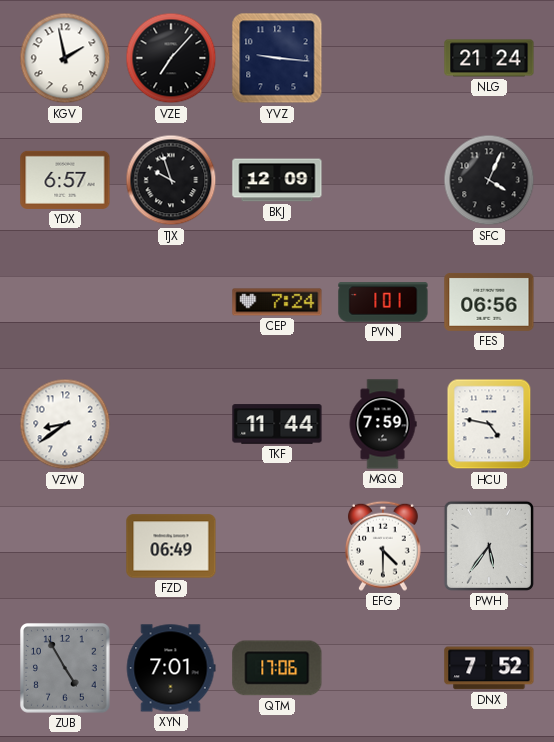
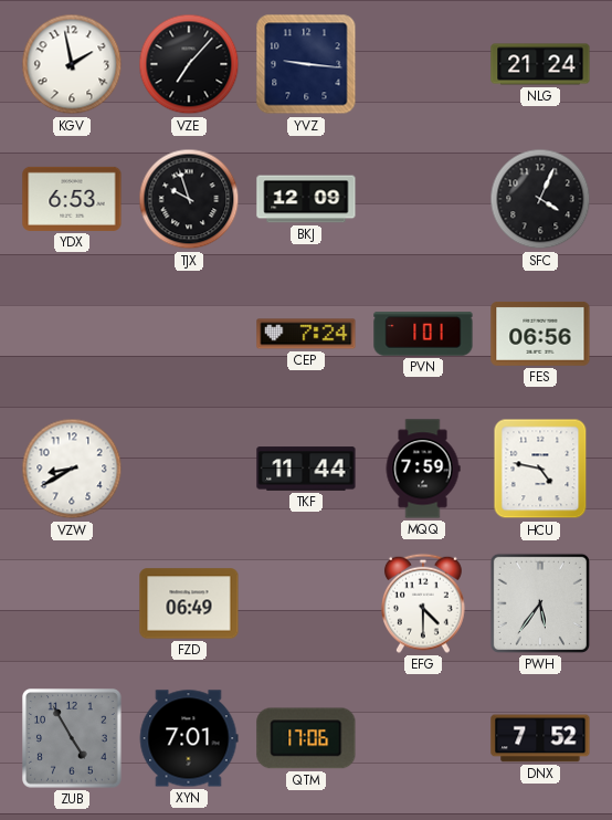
YDX: 6:57 -> 6:53 (72, 199)
VZW: 8:39 -> 8:40 (72, 469)
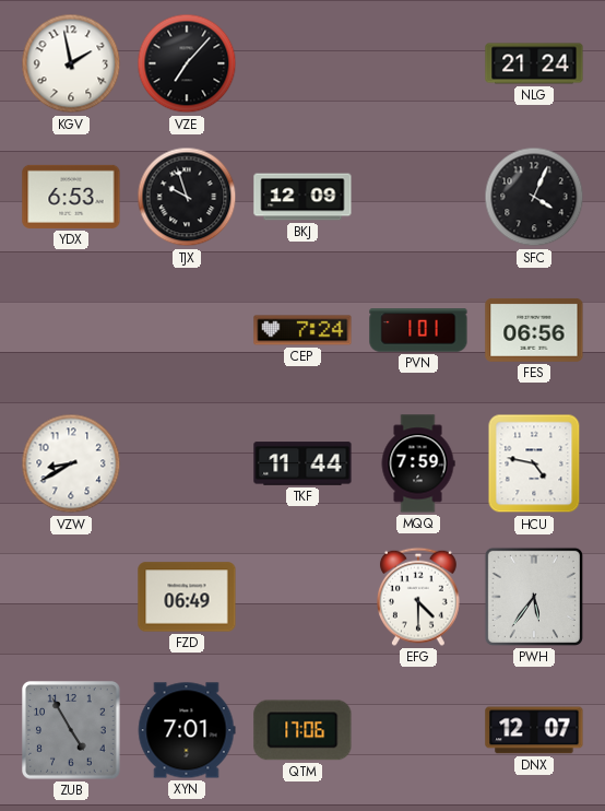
YVZ: 9:16 -> none (306, 64)
DNX: 7:52 -> 12:07 (534, 730)
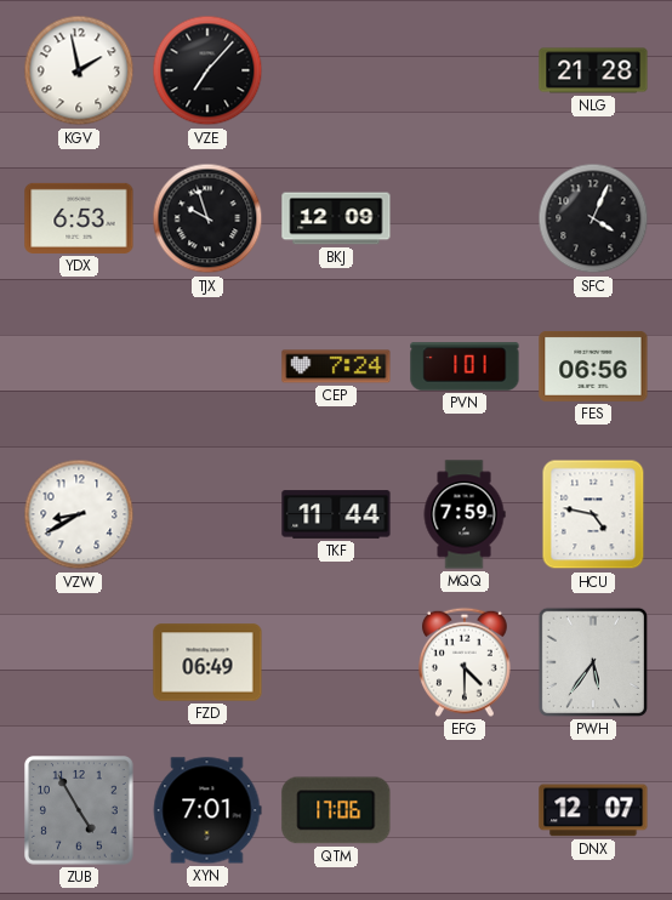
NLG: 21:24 -> 21:28 (593, 70)
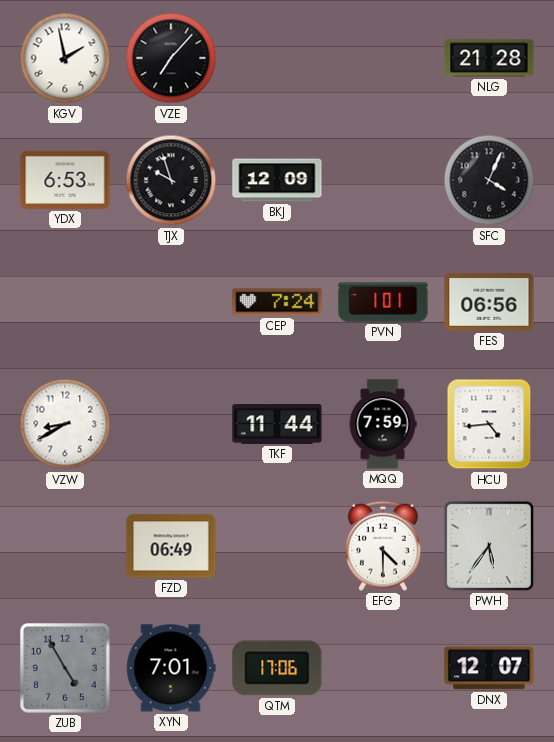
HCU: 4:47 -> 4:44 (489, 424)
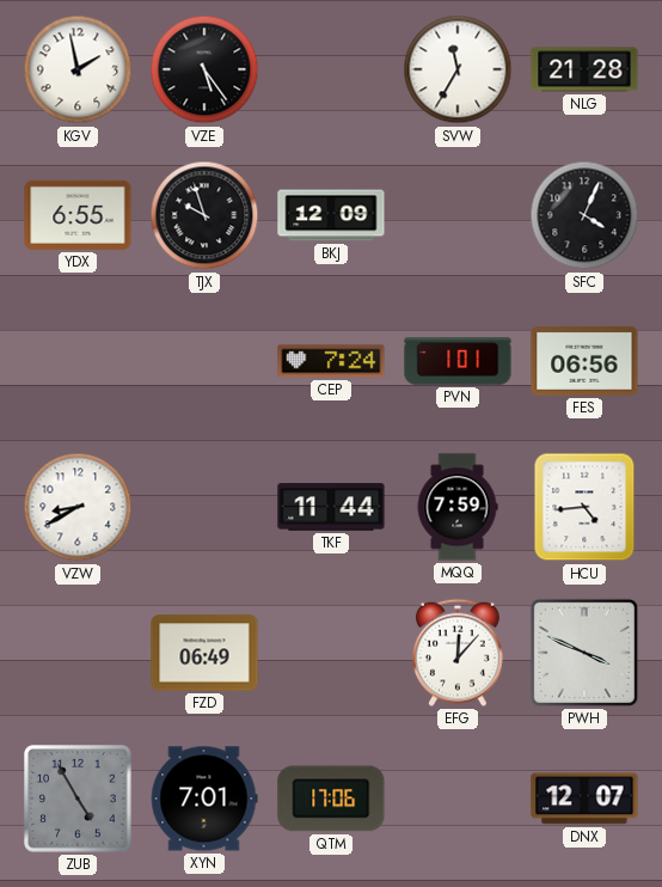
VZE: 7:07 -> 5:24 (204, 69)
SVW: none -> 11:35 (458, 69)
YDX: 6:53 -> 6:55 (78, 215)
EFG: 4:30 -> 12:07 (459, 653)
PWH: 5:36 -> 3:49 (584, 653)
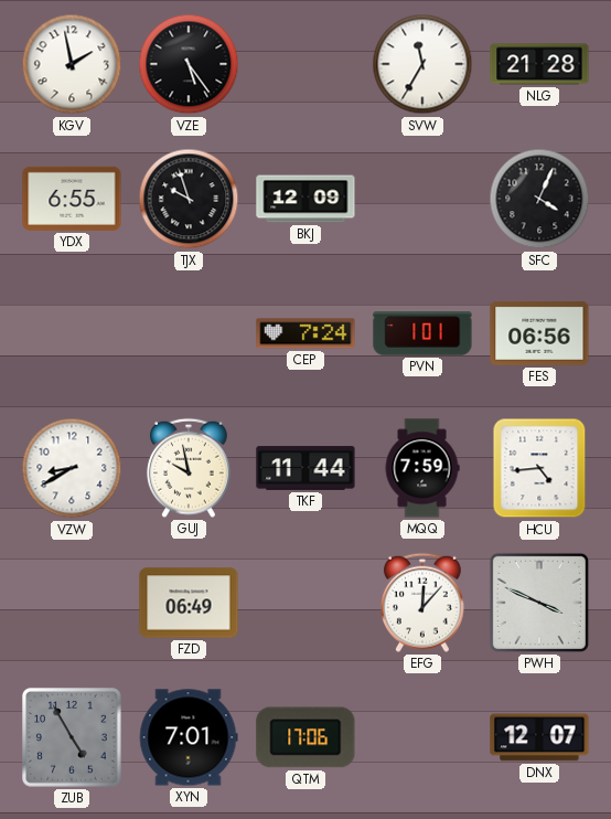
GUJ: none -> 9:58 (190, 468)
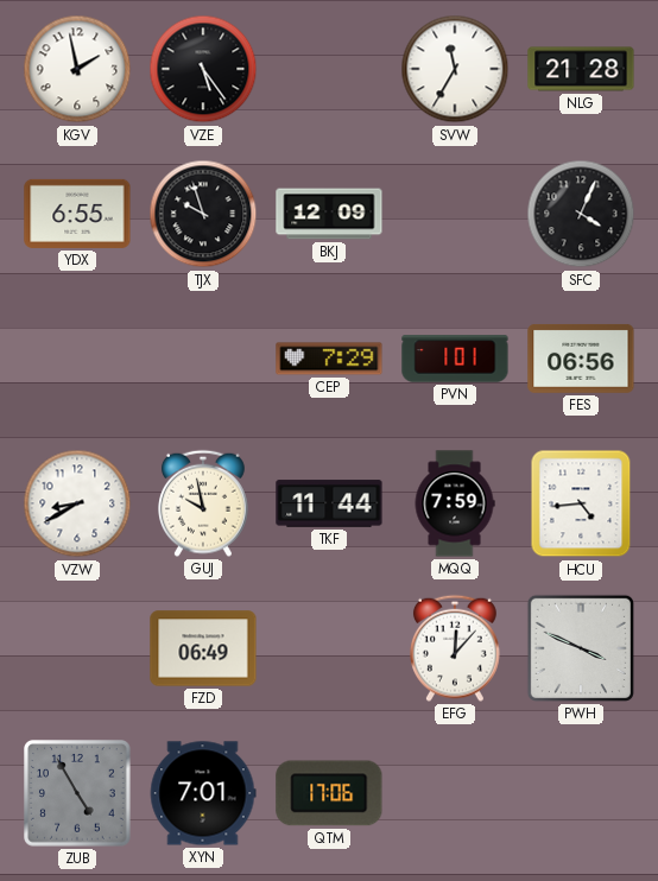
CEP: 7:24 -> 7:29 (329, 359)
DNX: 12:07 -> none (539, 737)
